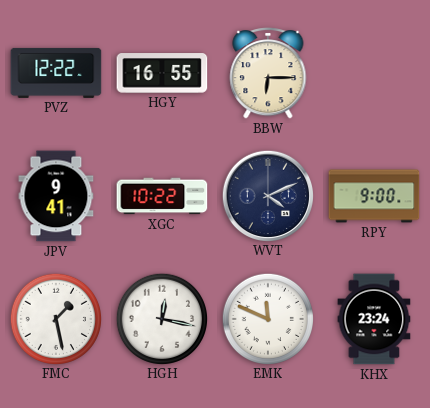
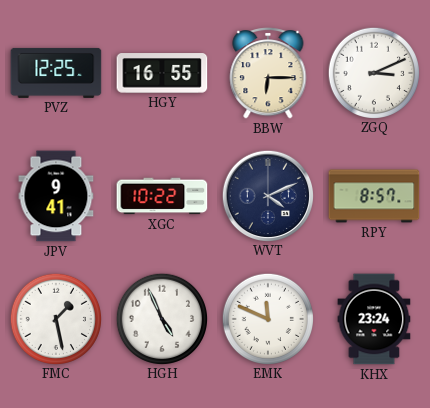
PVZ: 12:22 -> 12:25 (56, 73)
ZGQ: none -> 3:11 (373, 72)
RPY: 9:00 -> 8:57 (374, 196)
HGH: 12:17 -> 4:56 (161, 318)
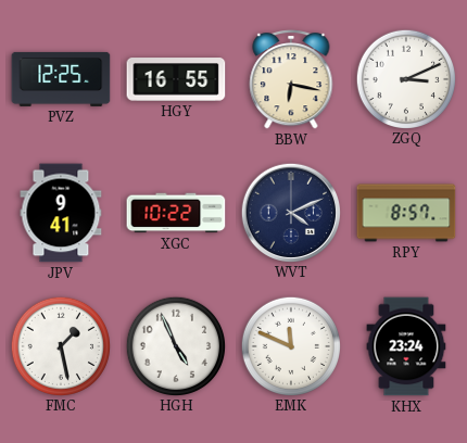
BBW: 6:15 -> 6:17 (291, 80)
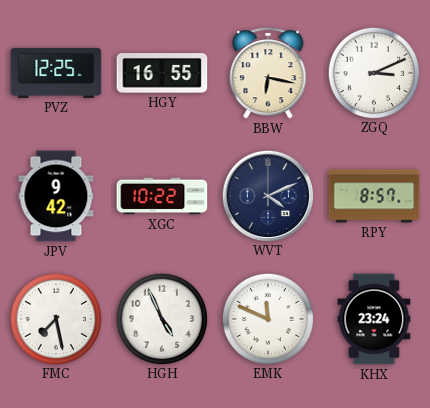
JPV: 9:41 -> 9:42 (56, 196)
FMC: 1:28 -> 7:28 (55, 318)
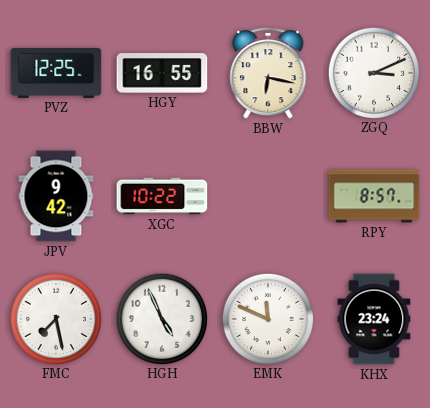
WVT: 4:11 -> none (267, 195)
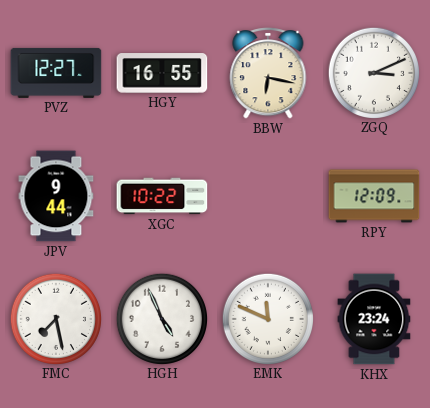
PVZ: 12:25 -> 12:27 (56, 73)
JPV: 9:42 -> 9:44 (56, 196)
RPY: 8:57 -> 12:09 (374, 196)
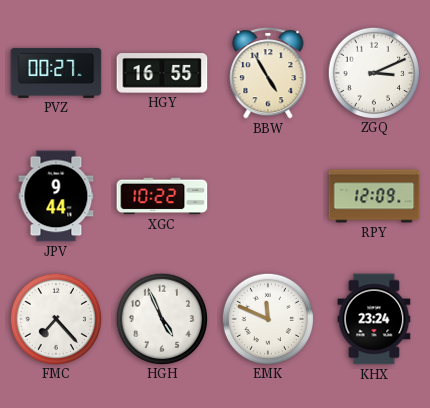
PVZ: 12:27 -> 00:27 (56, 73)
BBW: 6:17 -> 4:55 (268, 74)
FMC: 7:28 -> 7:23 (55, 318)
